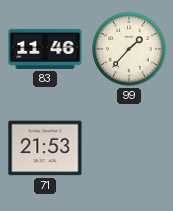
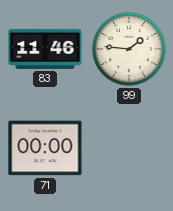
99: 1:37 -> 1:46 (129, 49)
71: 21:53 -> 00:00 (45, 148)
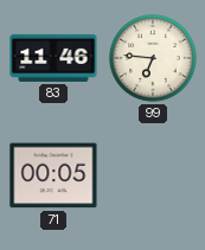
99: 1:46 -> 6:46 (153, 58)
71: 00:00 -> 00:05 (53, 175)
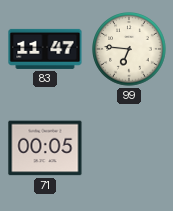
83: 11:46 -> 11:47 (45, 49)
